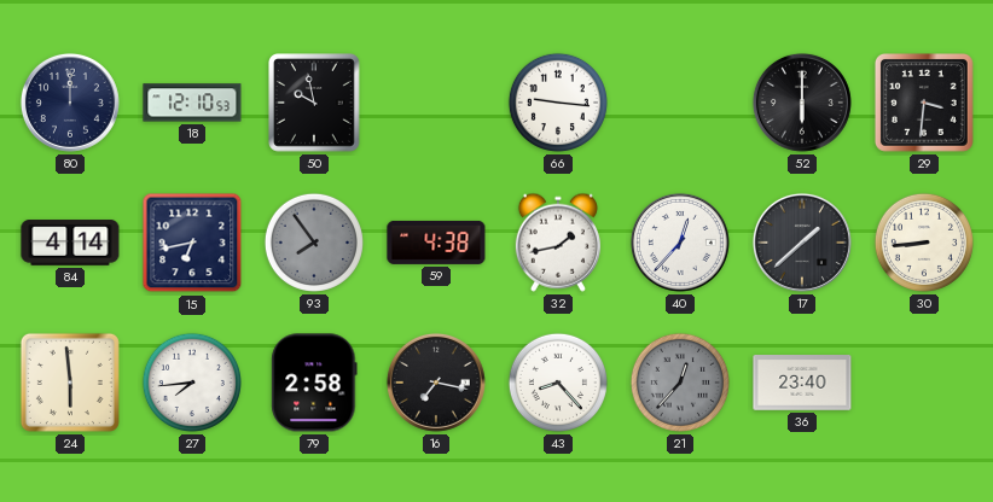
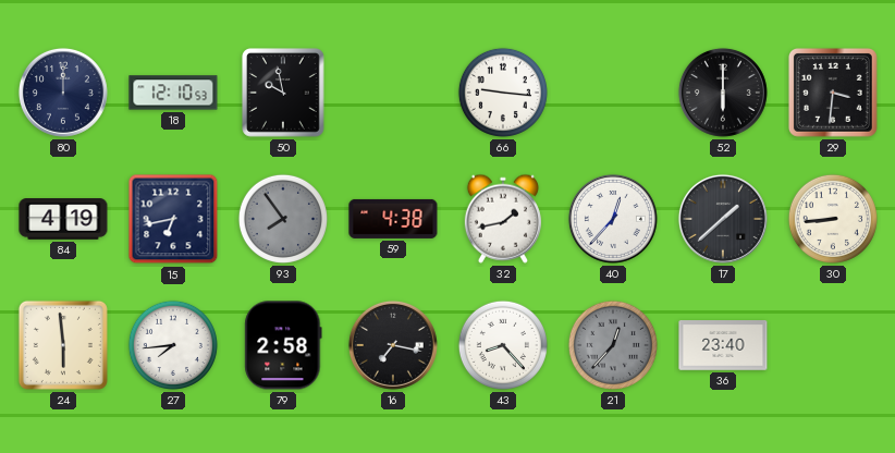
84: 4:14 -> 4:19 (63, 219)
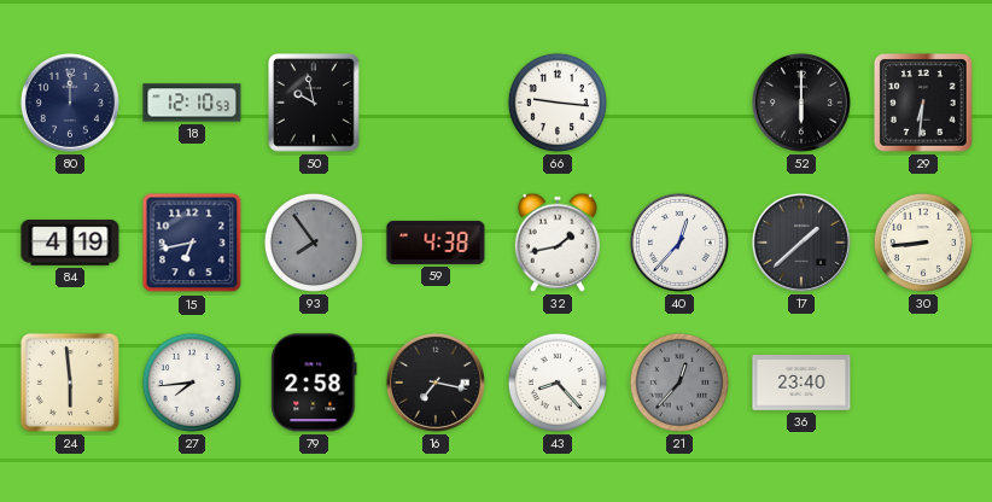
29: 3:31 -> 6:31 (923, 103)
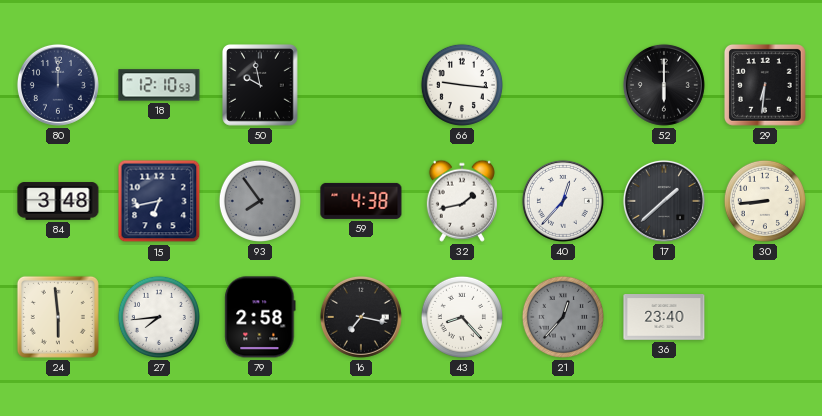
84: 4:19 -> 3:48 (58, 201)
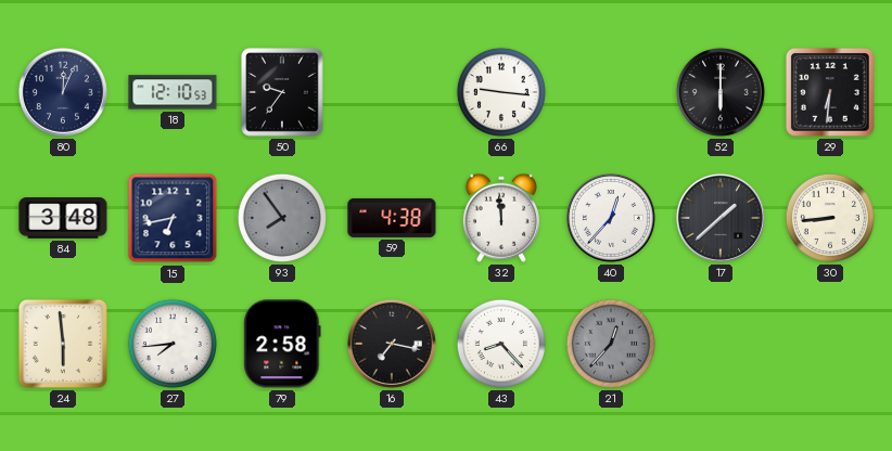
80: 12:00 -> 12:04 (63, 92)
50: 9:58 -> 9:36 (283, 92)
32: 1:43 -> 11:59 (501, 218)
36: 23:40 -> none (664, 318)
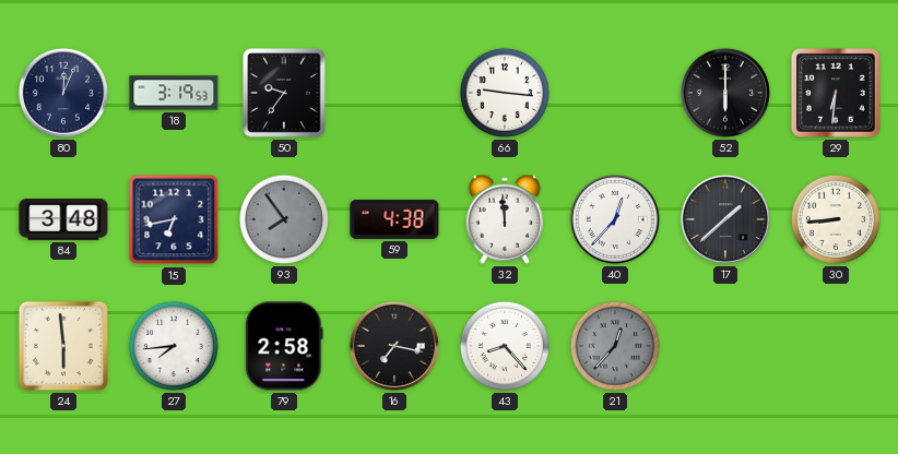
18: 12:10 -> 3:19 (174, 93)
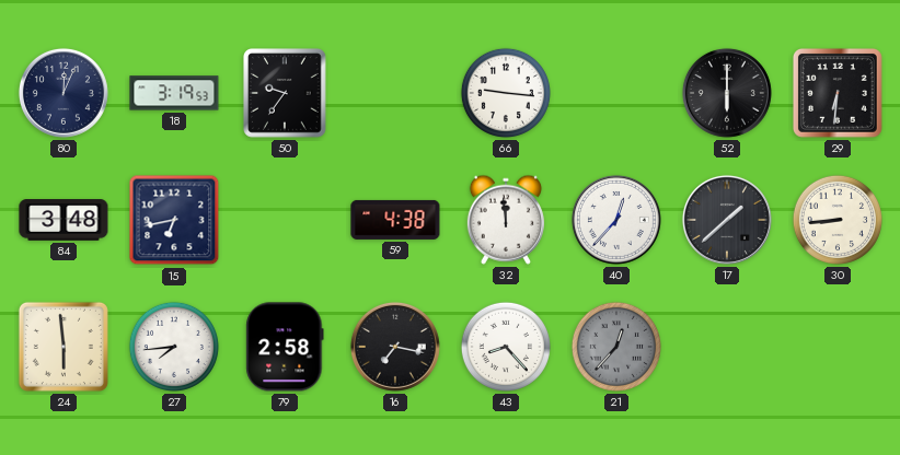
93: 7:54 -> none (284, 219)
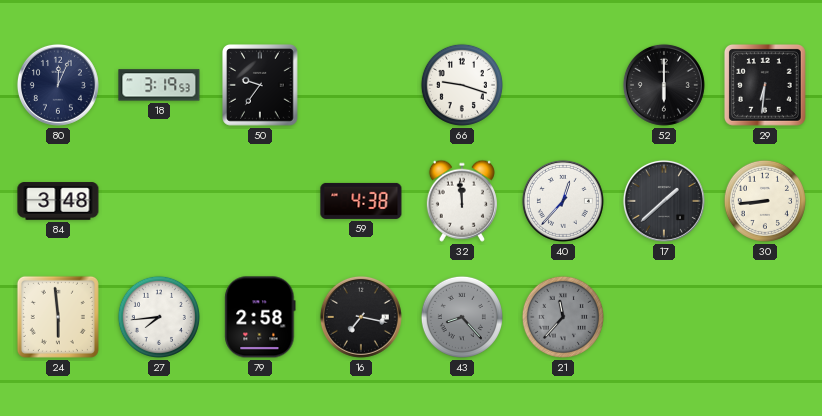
66: 9:16 -> 9:18 (462, 85)
15: 6:43 -> none (174, 220)
43 dial: white -> grey (462, 317)
21: 12:37 -> 11:37 (563, 317)
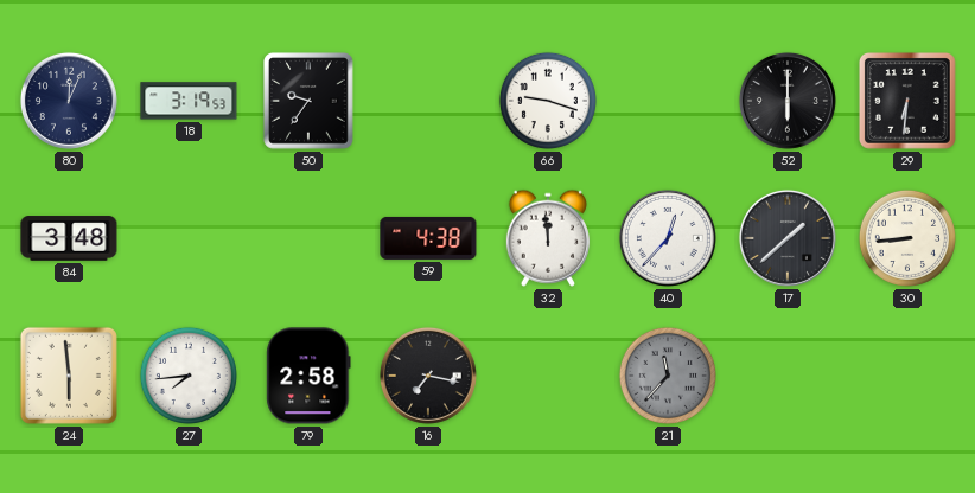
43: 8:23 -> none (462, 317)
